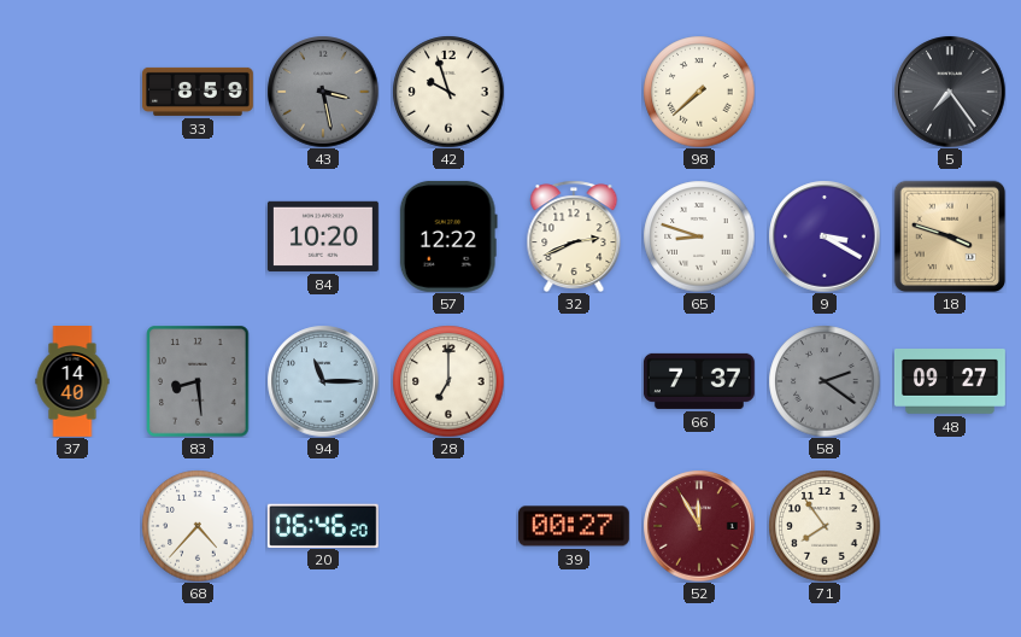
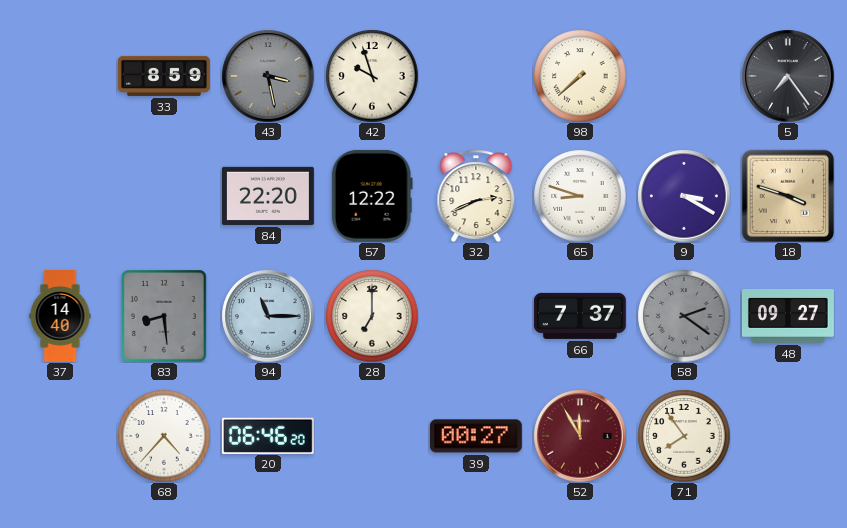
84: 10:20 -> 22:20 (268, 196)
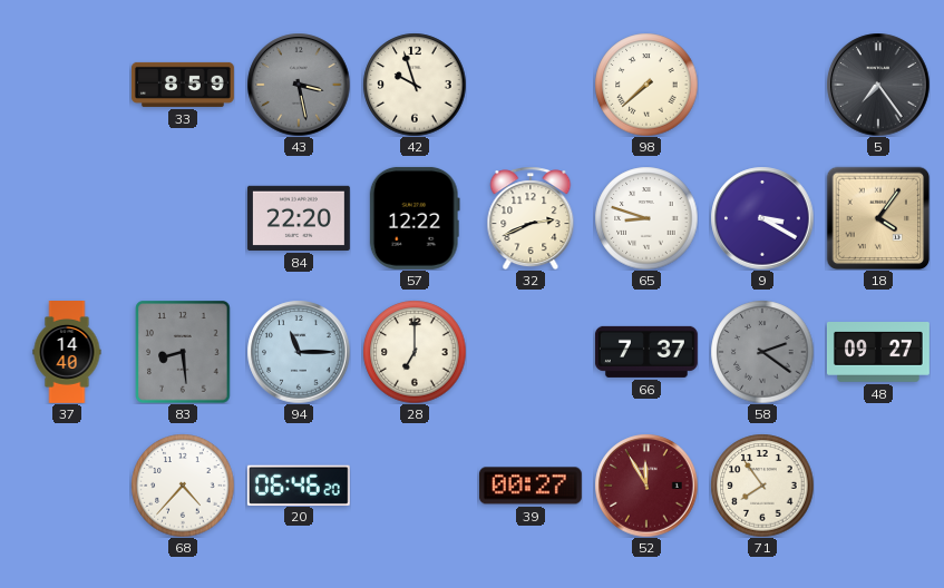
18: 3:48 -> 4:06 (878, 218)
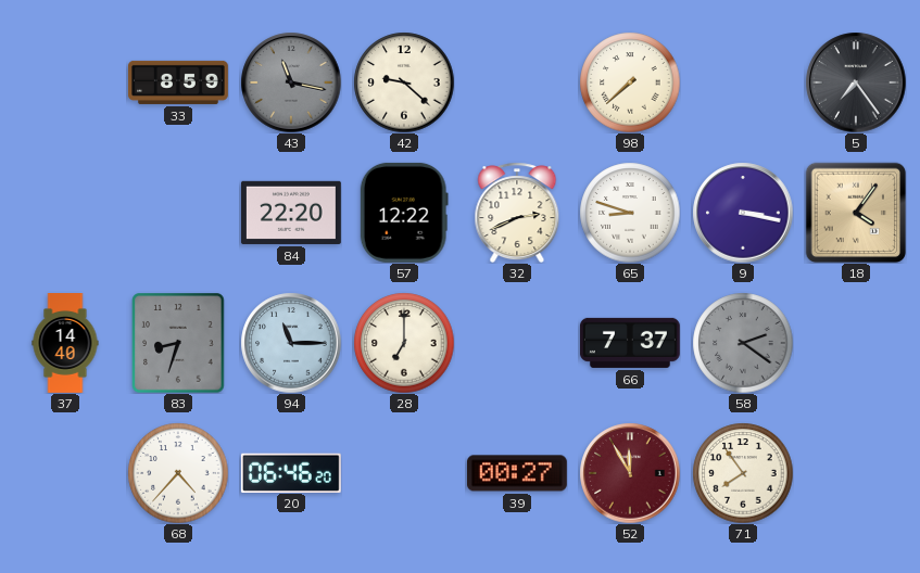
43: 3:28 -> 11:17 (291, 82)
42: 9:57 -> 9:22 (404, 82)
9: 3:20 -> 3:17 (743, 213)
83: 8:29 -> 8:33 (178, 343)
48: 09:27 -> none (878, 353)
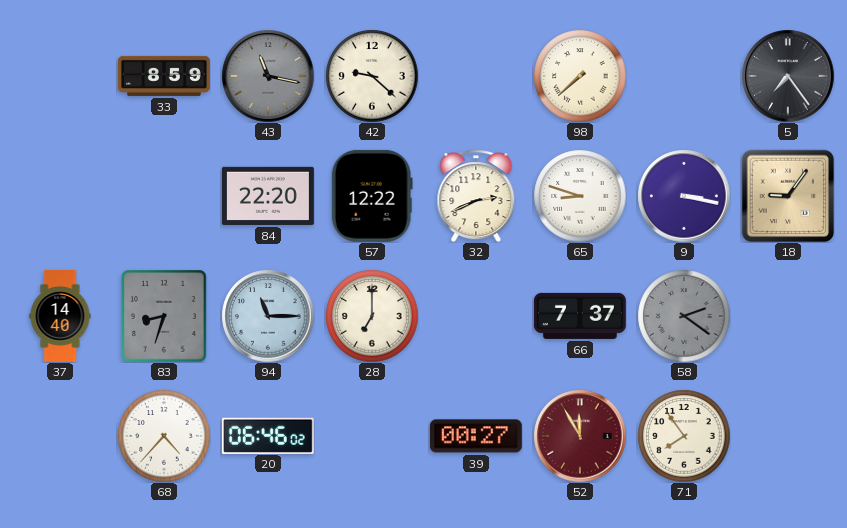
18: 4:06 -> 9:06 (788, 196)
20: 06:46:20 -> 06:46:02 (268, 435)
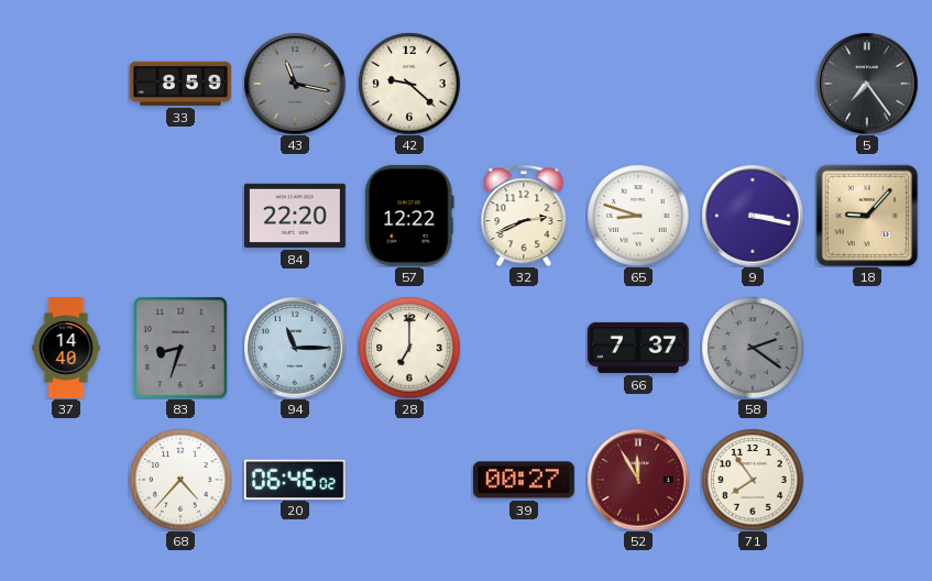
98: 7:38 -> none (580, 76)
18: 9:06 -> 9:07 (867, 216)
